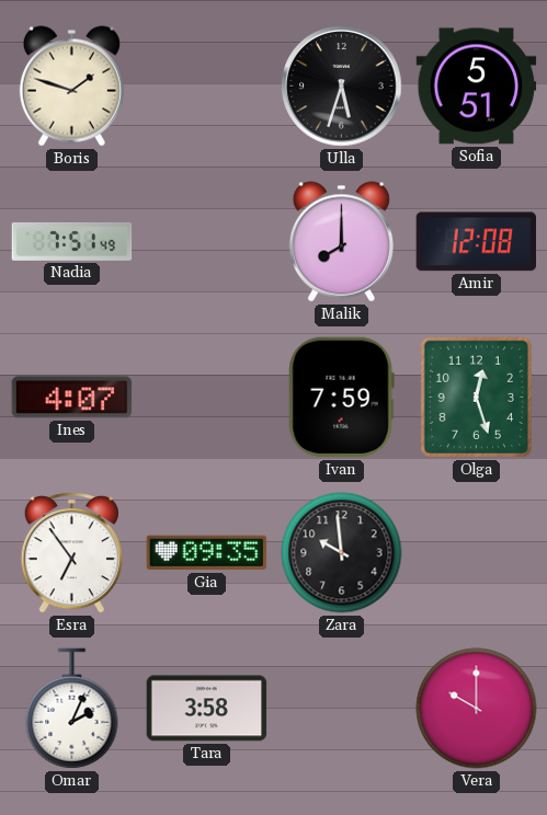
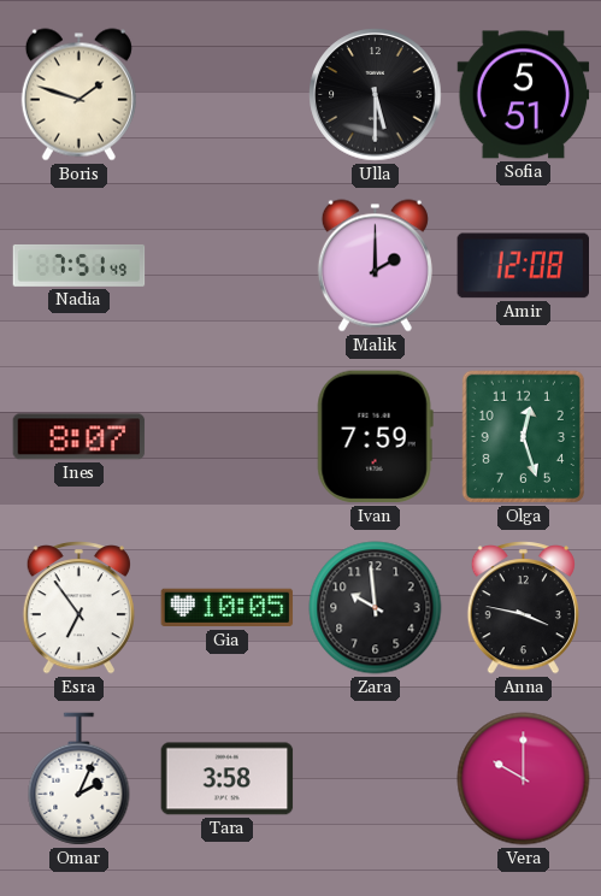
Ulla: 5:33 -> 5:30 (376, 95)
Malik: 8:00 -> 2:00 (375, 266)
Ines: 4:07 -> 8:07 (79, 437)
Gia: 09:35 -> 10:05 (228, 608)
Anna: none -> 3:47 (523, 608)
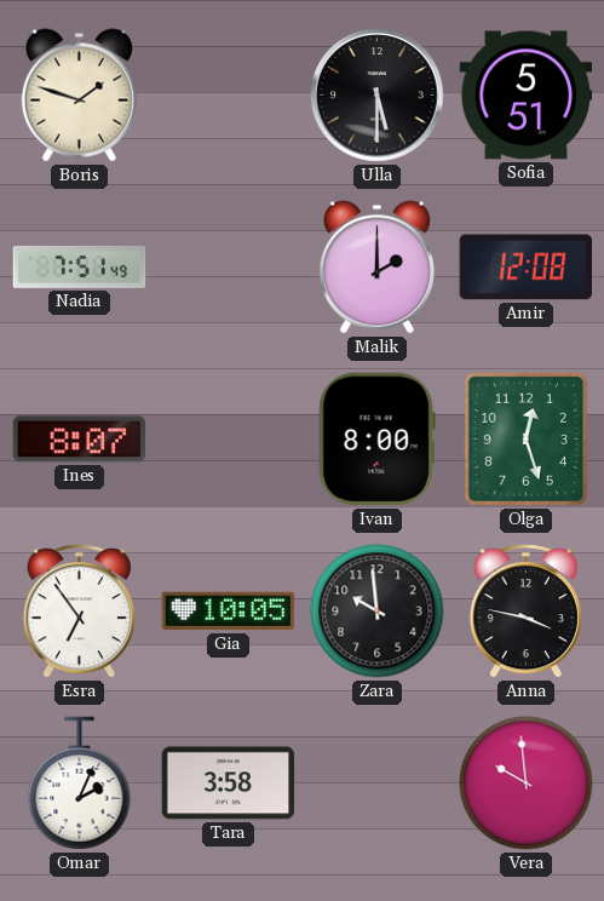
Ivan: 7:59 -> 8:00 (376, 440)
Vera: 10:00 -> 9:59 (527, 784)
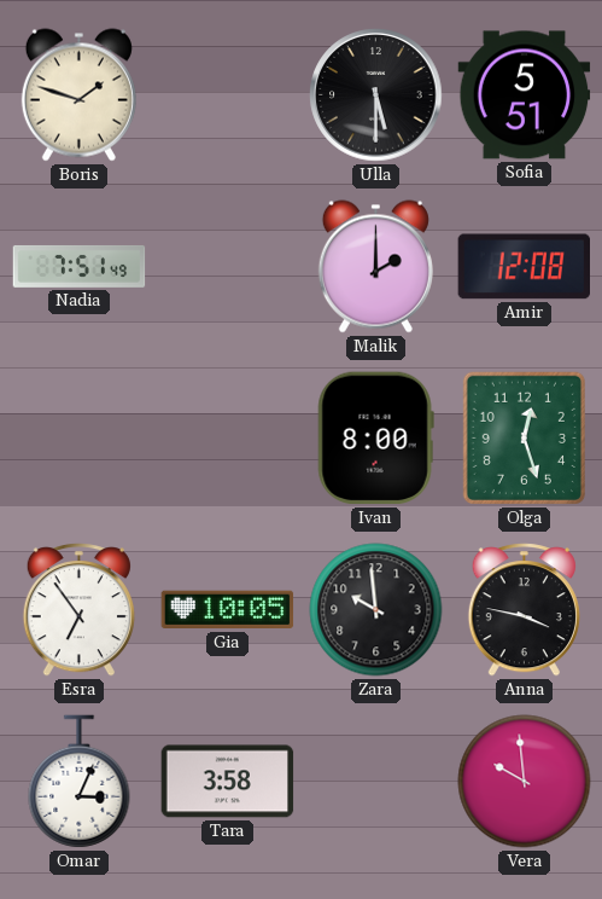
Ines: 8:07 -> none (80, 440)
Omar: 2:04 -> 3:04 (80, 782)
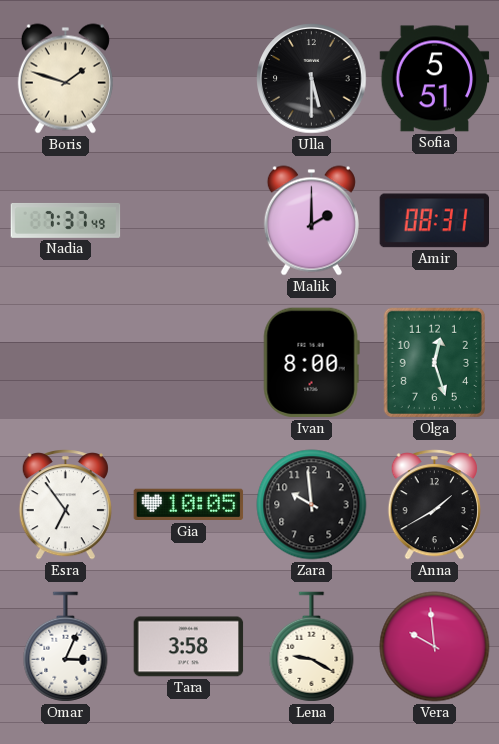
Nadia: 7:51 -> 7:37 (66, 220)
Amir: 12:08 -> 08:31 (435, 221)
Anna: 3:47 -> 1:40 (434, 505)
Lena: none -> 9:20 (312, 647)
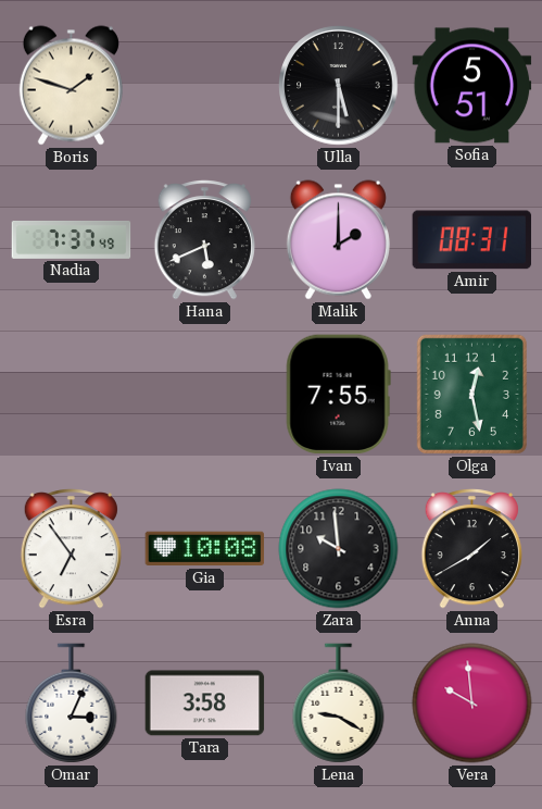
Hana: none -> 5:41 (204, 240)
Ivan: 8:00 -> 7:55 (338, 395)
Olga: 12:27 -> 12:28 (471, 394)
Gia: 10:05 -> 10:08 (205, 549)
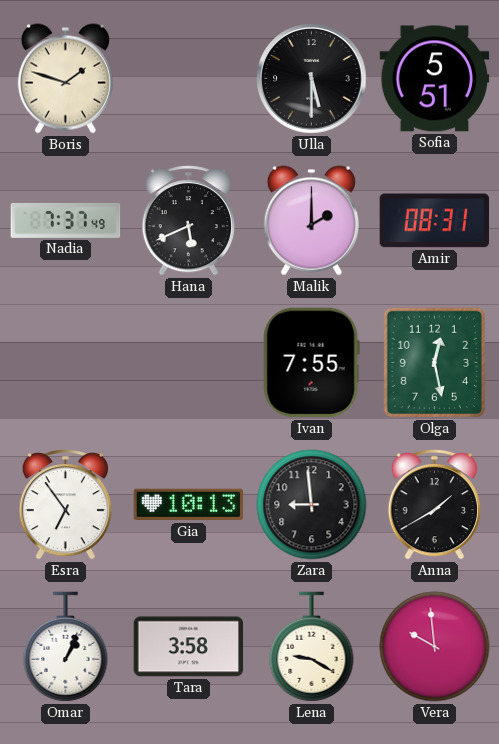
Gia: 10:08 -> 10:13 (189, 505)
Zara: 9:59 -> 8:59 (312, 505)
Omar: 3:04 -> 1:04 (66, 647)
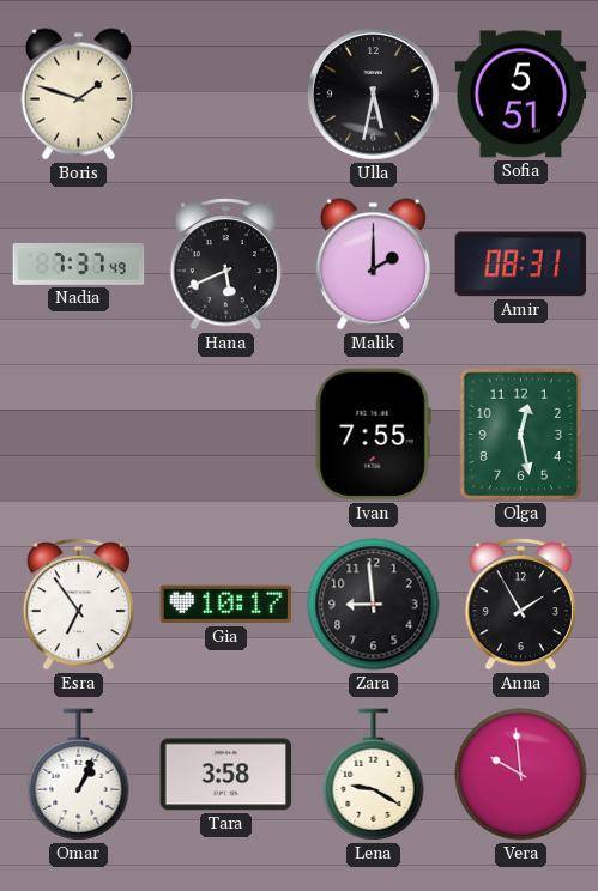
Ulla: 5:30 -> 5:32 (374, 95)
Gia: 10:13 -> 10:17 (226, 605)
Anna: 1:40 -> 1:55 (520, 605)
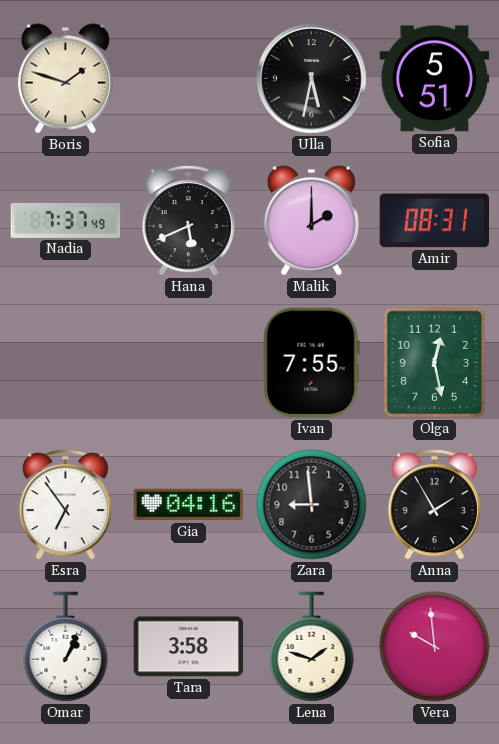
Gia: 10:17 -> 04:16 (189, 505)
Lena: 9:20 -> 1:48 (312, 647)
